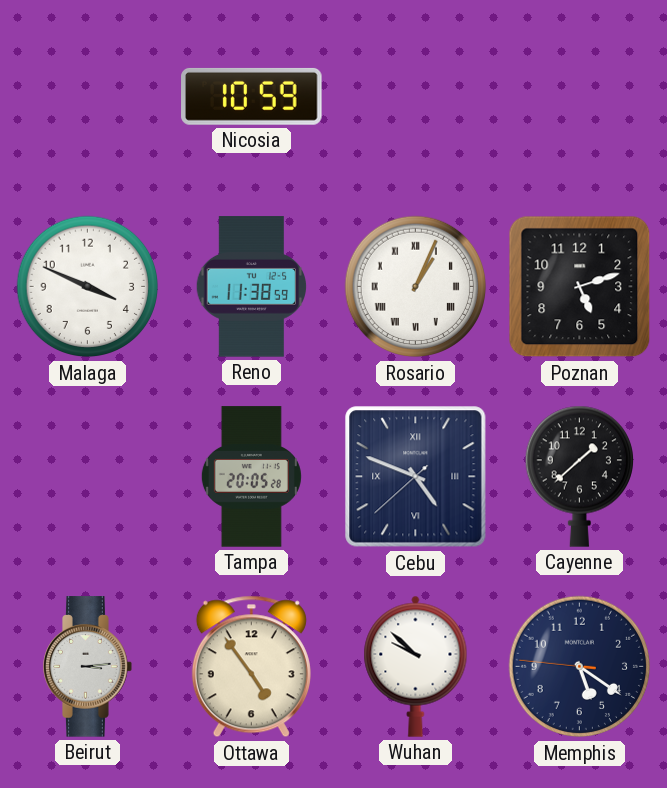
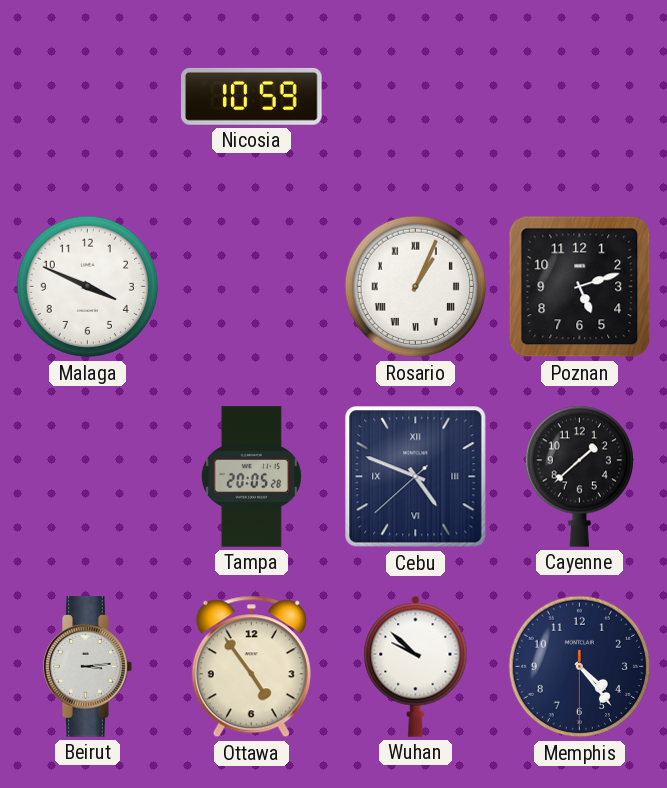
Reno: 11:38 -> none (252, 287)
Memphis: 5:20 -> 4:23 (580, 667)
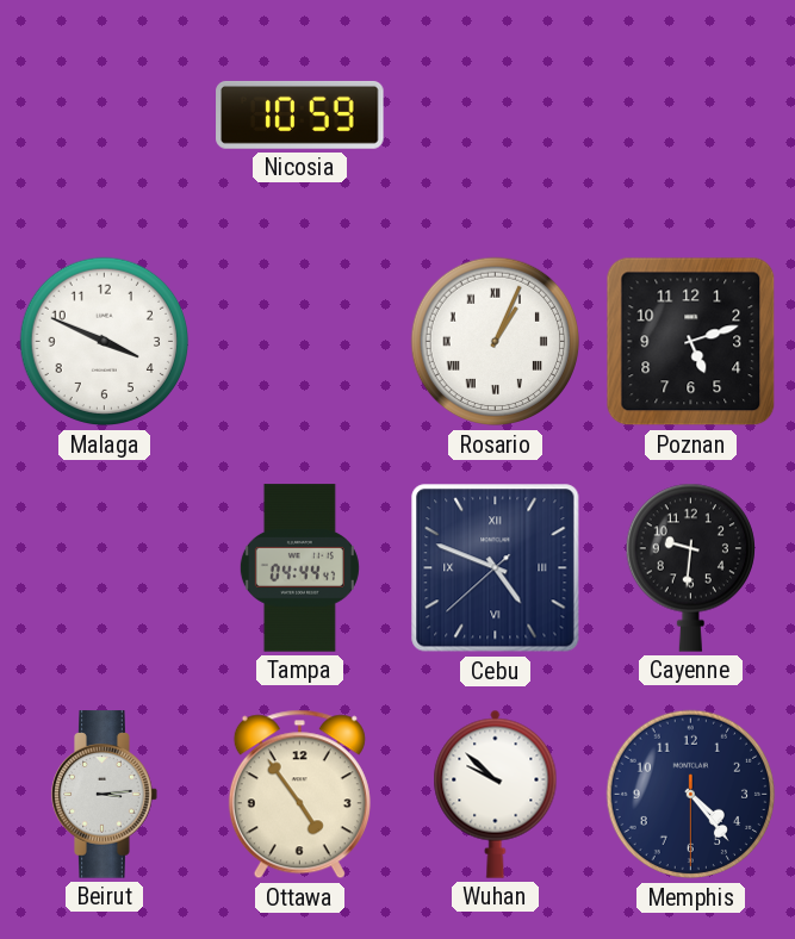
Tampa: 20:05 -> 04:44 (299, 568)
Cayenne: 1:38 -> 9:31 (690, 567)
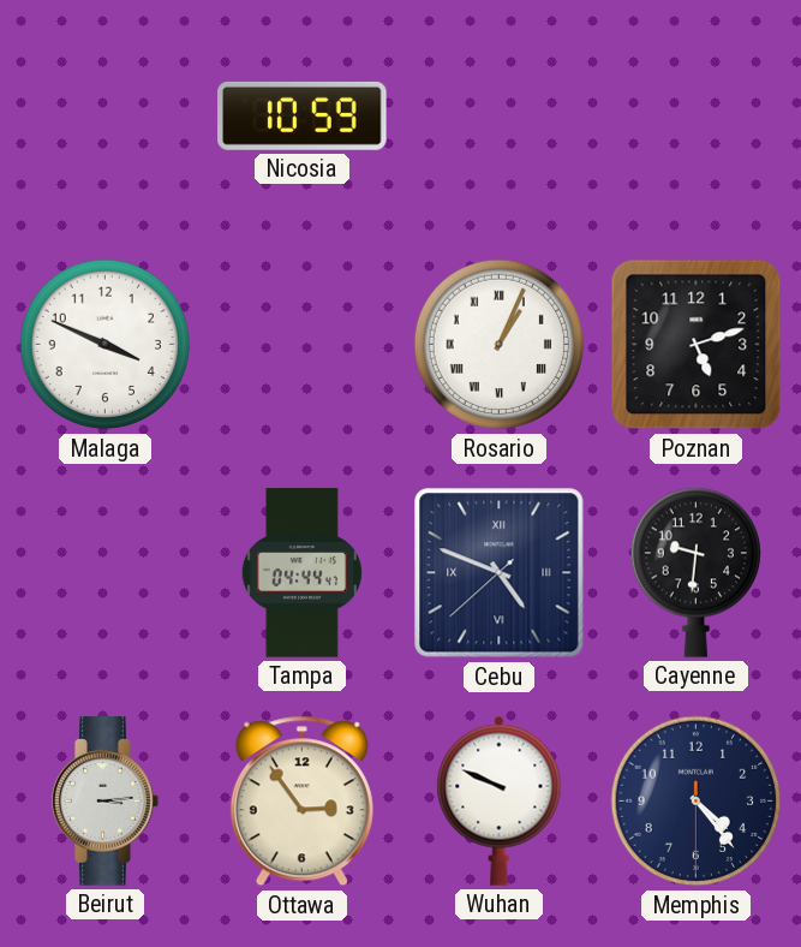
Ottawa: 4:54 -> 2:54 (301, 802)
Wuhan: 9:52 -> 9:49 (500, 800)
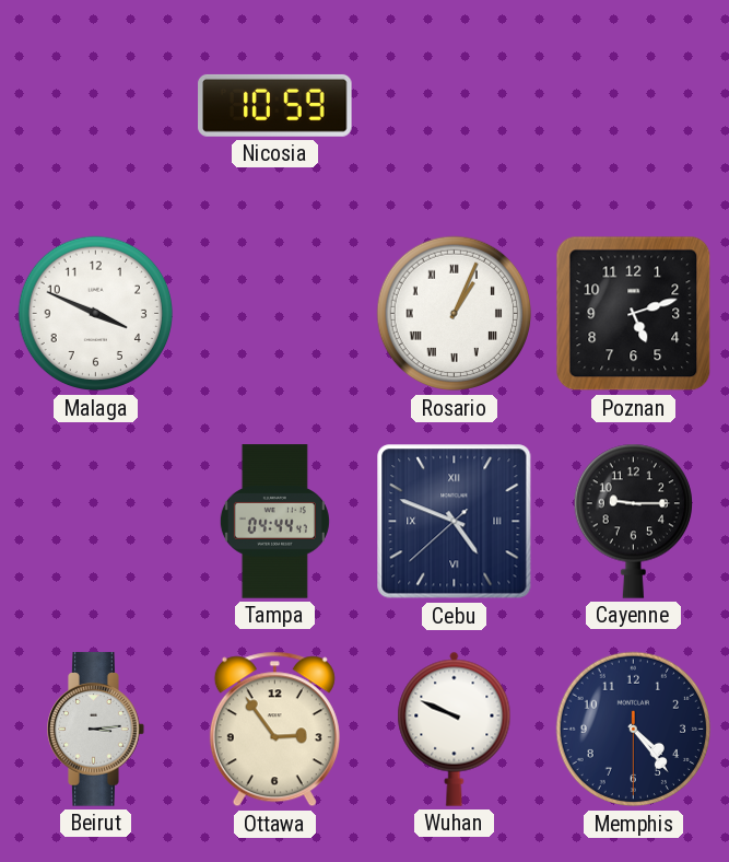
Cayenne: 9:31 -> 9:15 (633, 521)
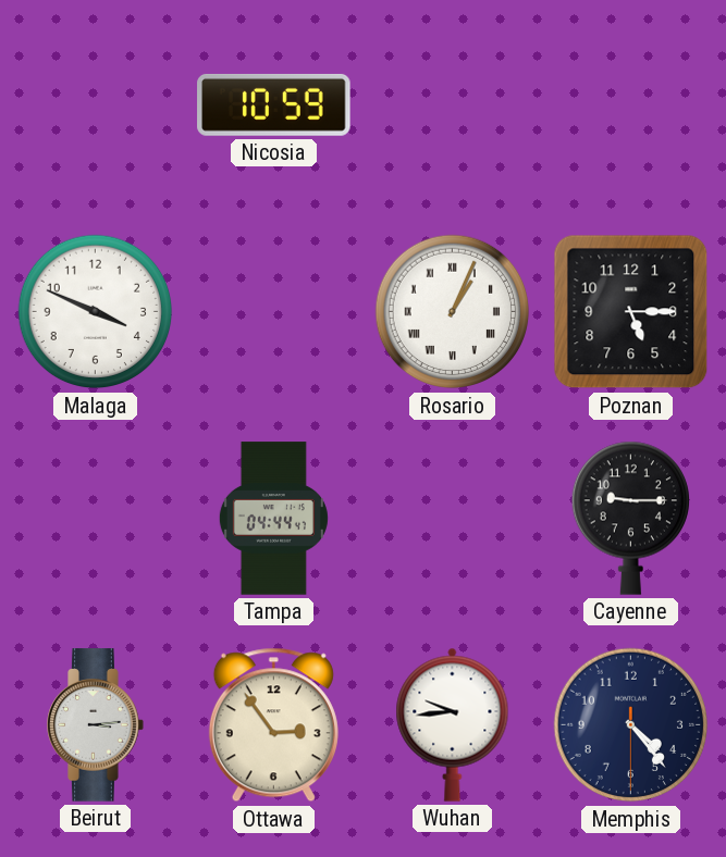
Poznan: 5:12 -> 5:15 (631, 312)
Cebu: 4:48 -> none (455, 522)
Wuhan: 9:49 -> 9:44 (453, 724)
